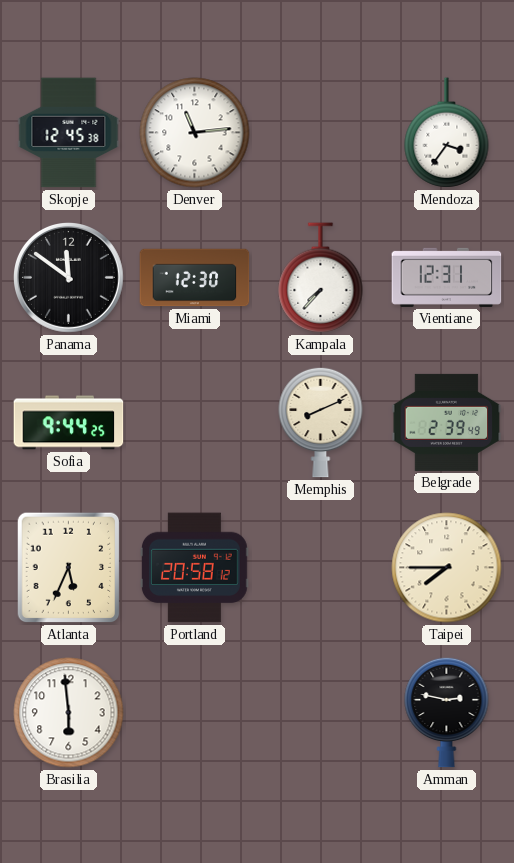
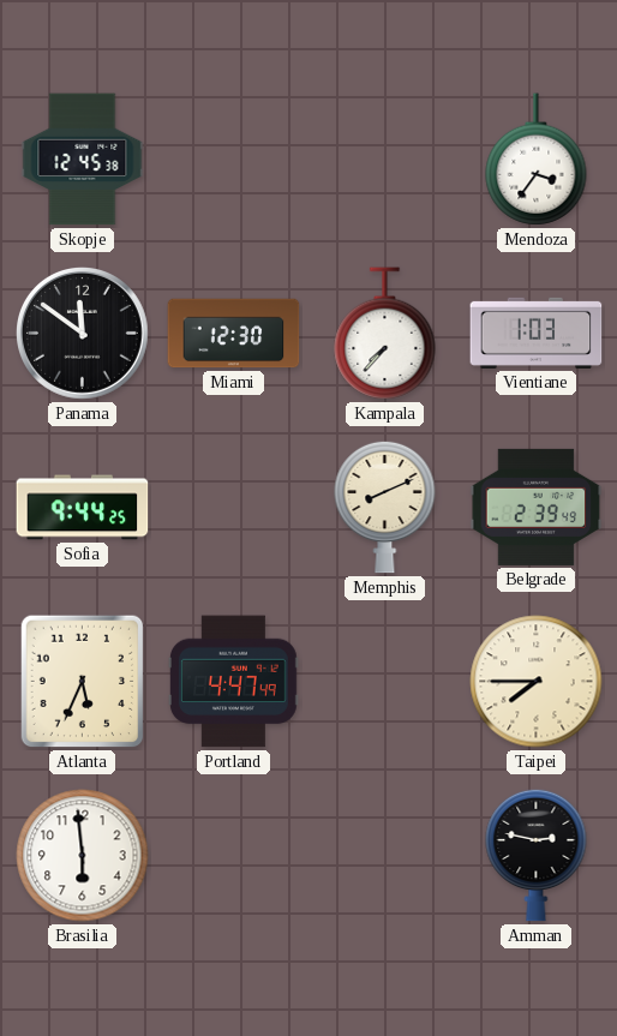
Denver: 11:14 -> none (195, 133)
Vientiane: 12:31 -> 1:03 (537, 333)
Portland: 20:58 -> 4:47 (233, 682)
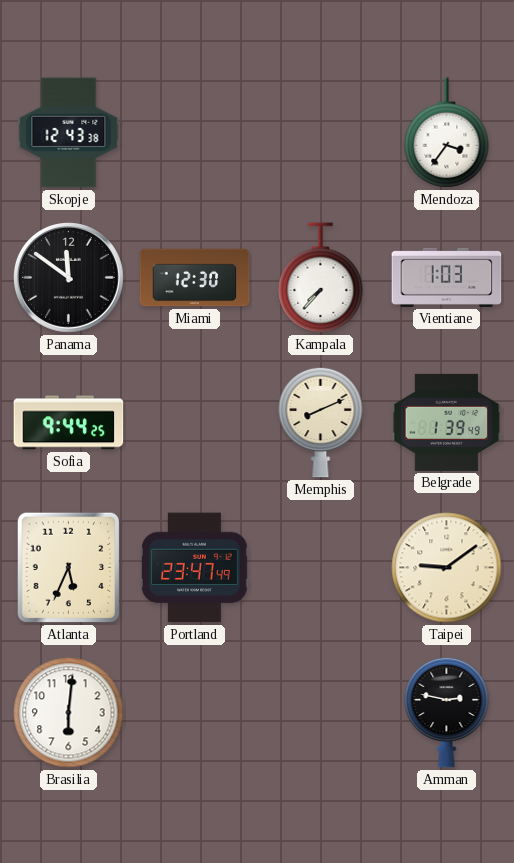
Skopje: 12:45 -> 12:43 (69, 133)
Belgrade: 2:39 -> 1:39 (447, 422)
Portland: 4:47 -> 23:47 (194, 568)
Taipei: 7:45 -> 9:09 (447, 568)
Brasilia: 5:59 -> 6:01 (69, 713)
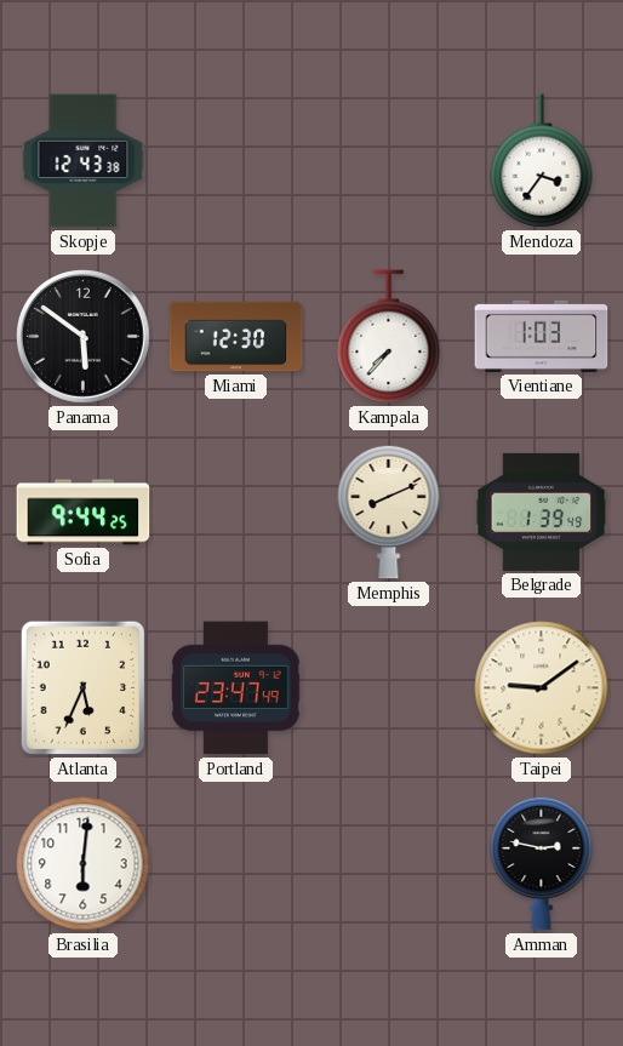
Panama: 11:51 -> 5:51 (84, 337)
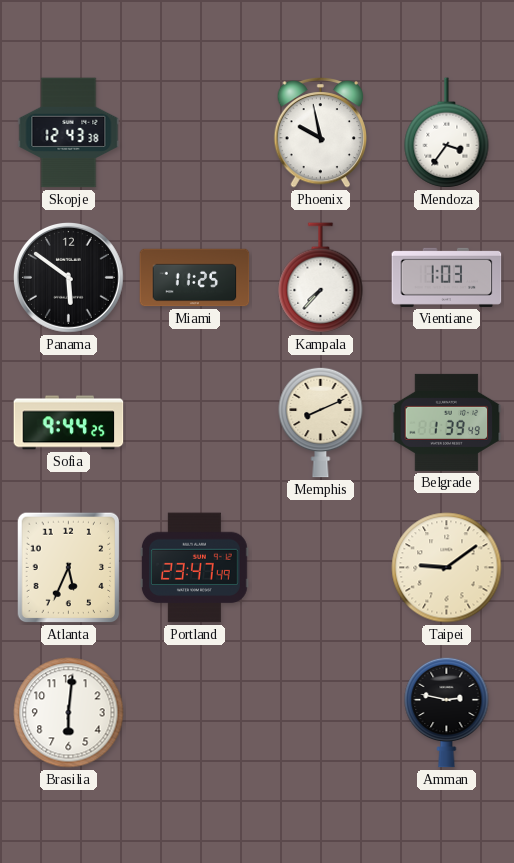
Phoenix: none -> 9:58 (321, 132)
Miami: 12:30 -> 11:25 (195, 278)
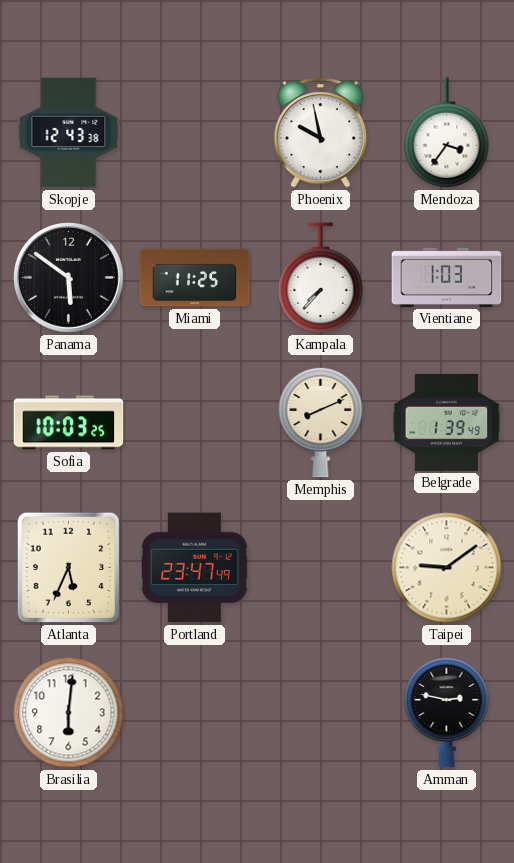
Sofia: 9:44 -> 10:03 (69, 423)
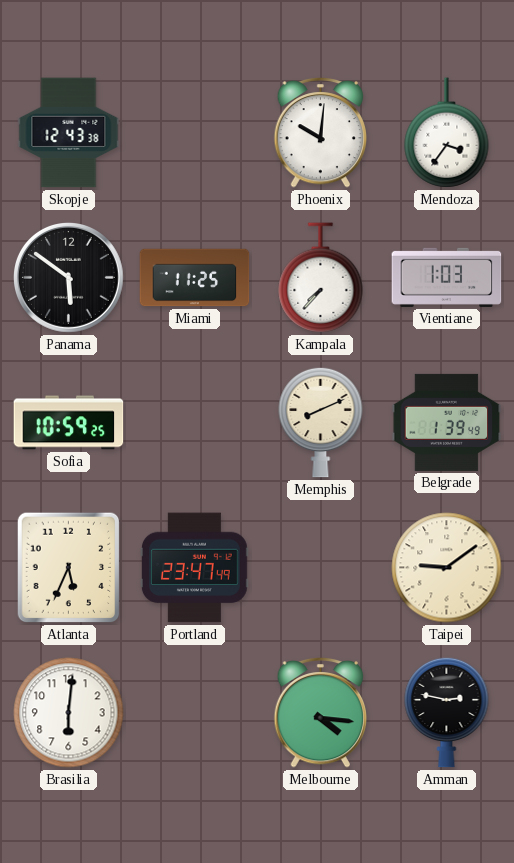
Phoenix: 9:58 -> 10:01 (321, 132)
Sofia: 10:03 -> 10:59 (69, 423)
Melbourne: none -> 4:16 (321, 712)
